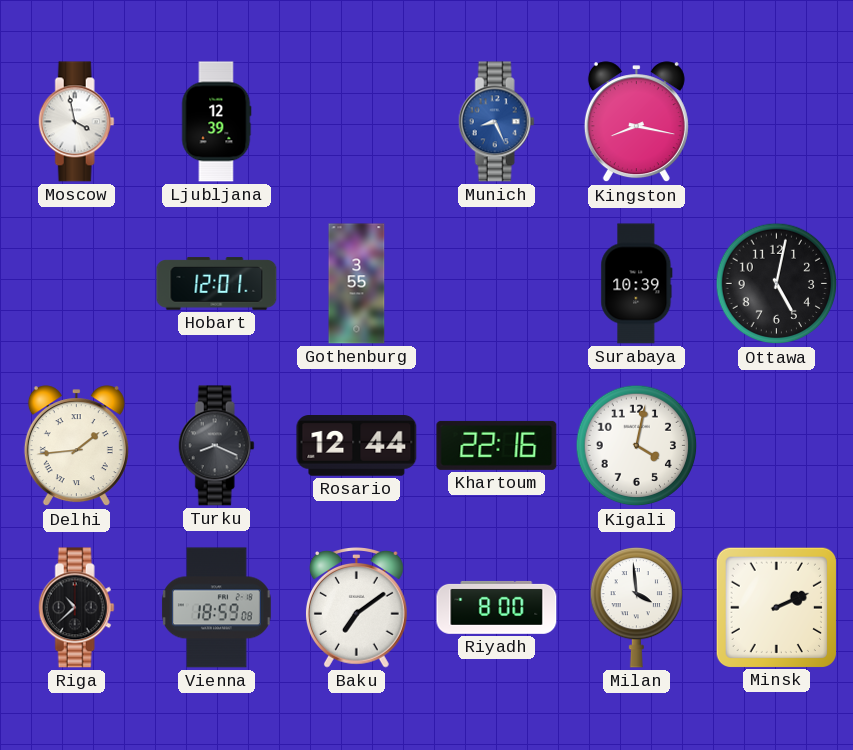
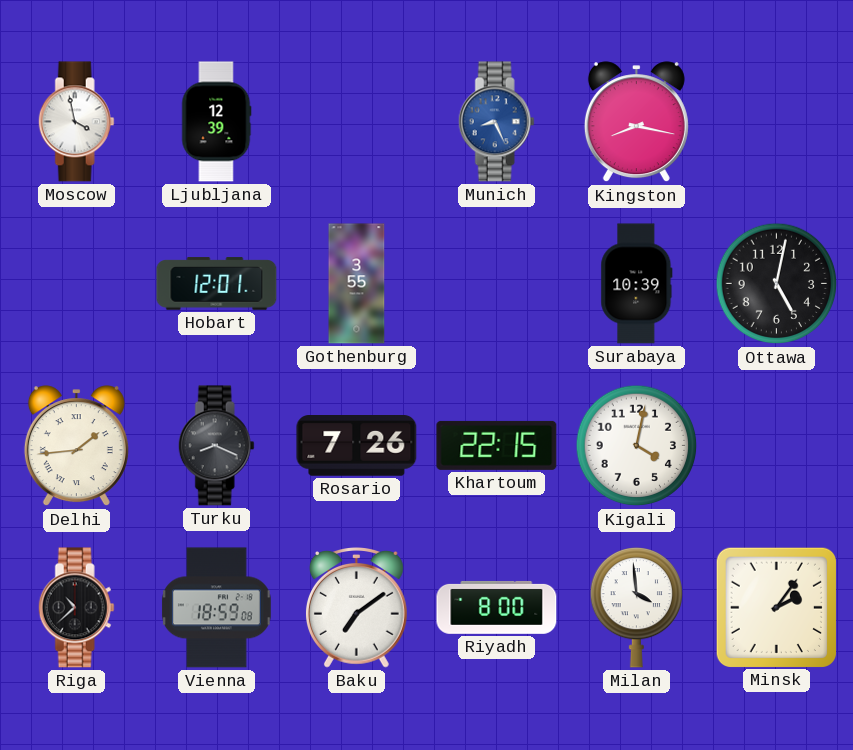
Rosario: 12:44 -> 7:26 (357, 446)
Khartoum: 22:16 -> 22:15 (497, 445)
Minsk: 2:11 -> 2:06 (776, 607)
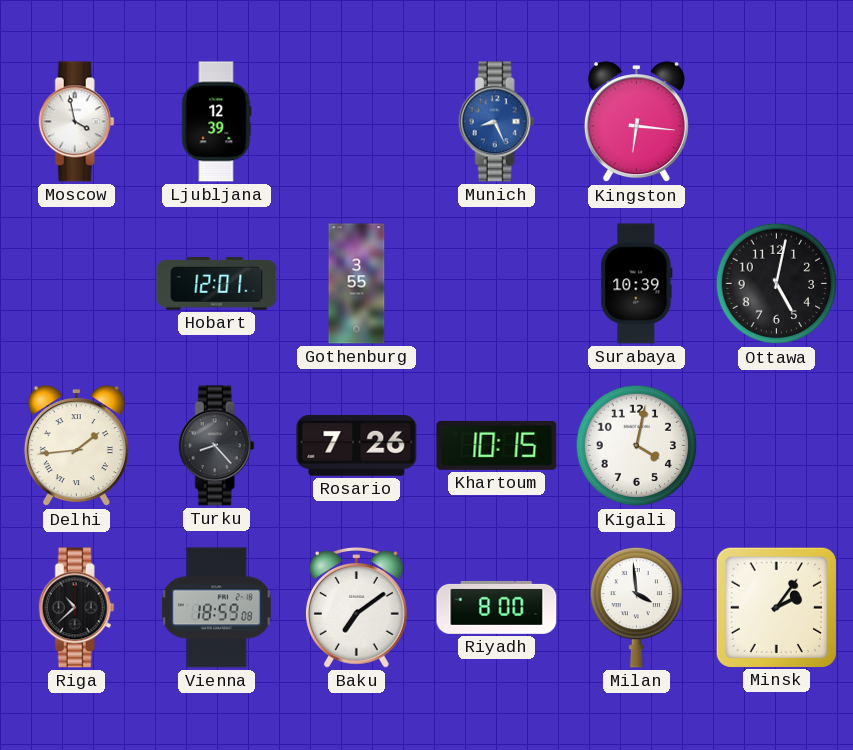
Kingston: 8:17 -> 6:16 (636, 122)
Turku: 8:19 -> 8:23 (216, 446)
Khartoum: 22:15 -> 10:15 (497, 445)
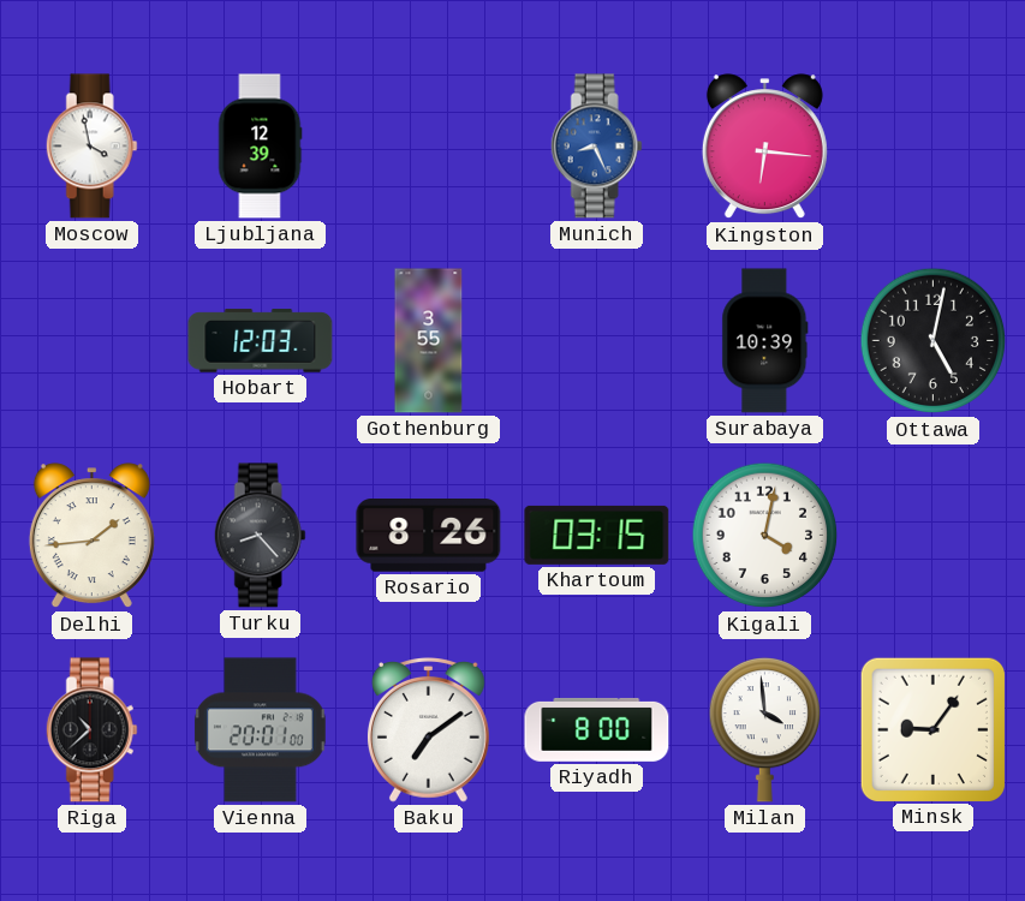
Hobart: 12:01 -> 12:03 (261, 341)
Rosario: 7:26 -> 8:26 (429, 536)
Khartoum: 10:15 -> 03:15 (597, 535)
Vienna: 18:59 -> 20:01 (260, 730)
Minsk: 2:06 -> 9:06 (932, 729)
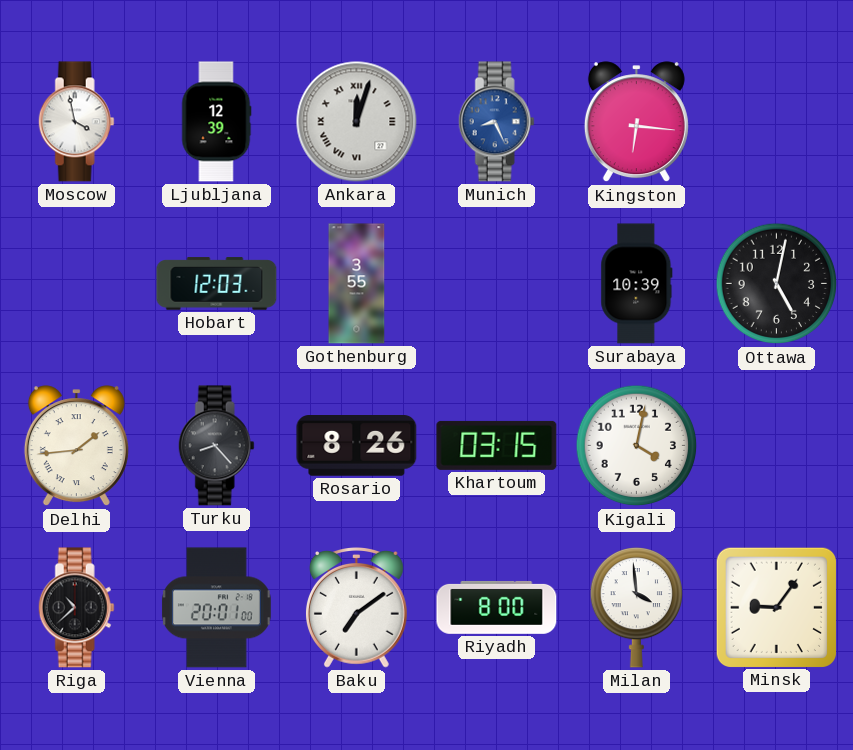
Ankara: none -> 12:03 (357, 122)
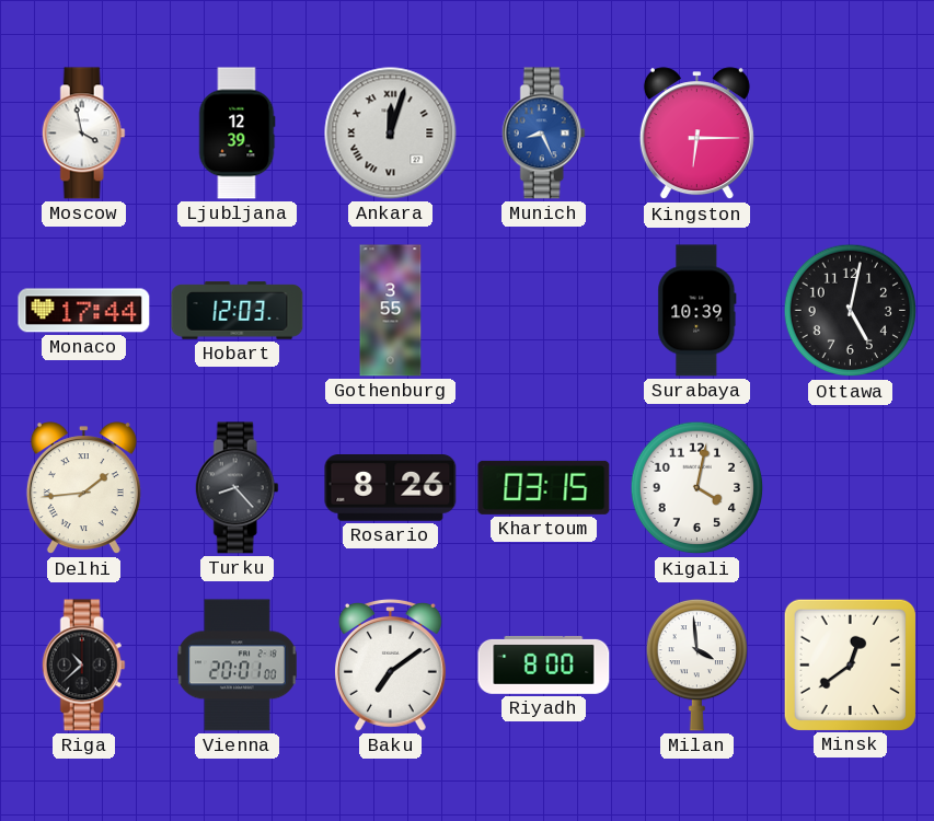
Kingston: 6:16 -> 6:15 (696, 134)
Monaco: none -> 17:44 (84, 311)
Minsk: 9:06 -> 12:39 (850, 664)
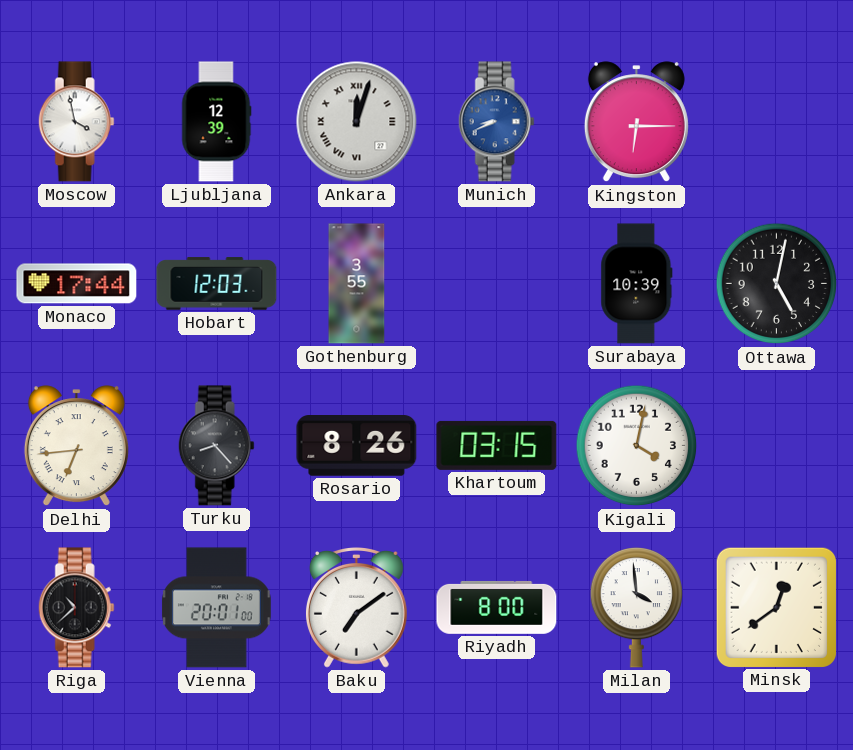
Munich: 8:26 -> 8:41 (496, 122)
Delhi: 1:44 -> 6:44 (76, 446)
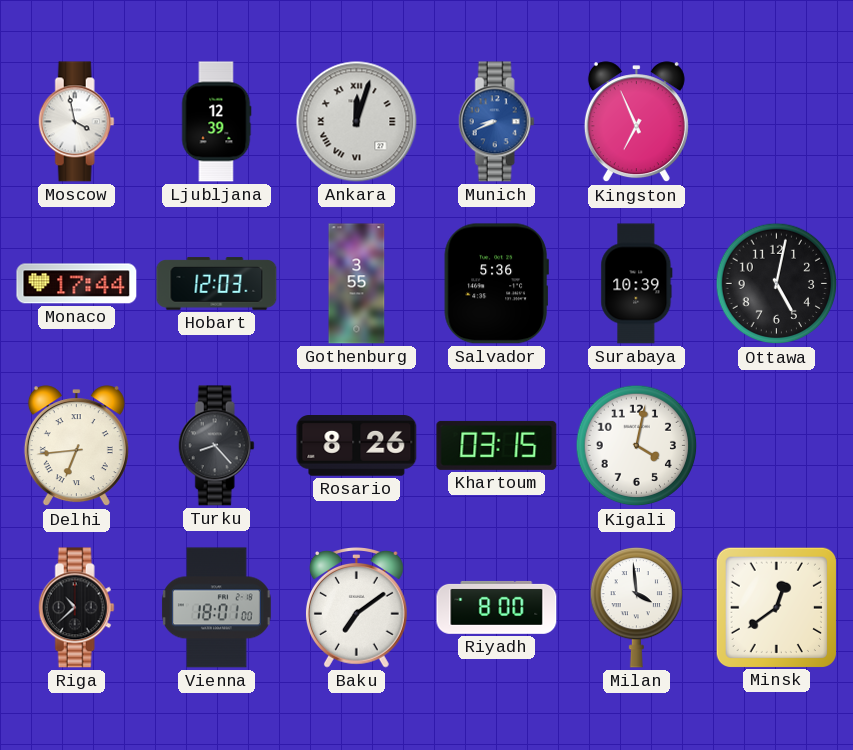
Kingston: 6:15 -> 6:56 (636, 122)
Salvador: none -> 5:36 (496, 284)
Vienna: 20:01 -> 18:01 (216, 608)
